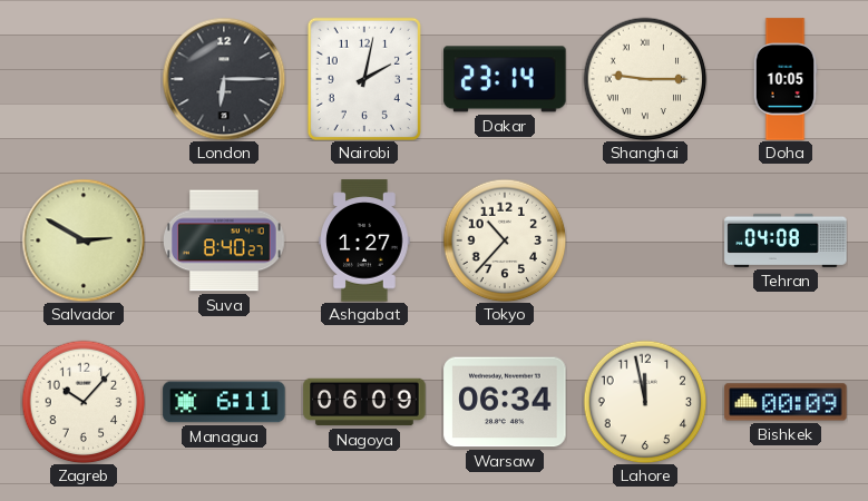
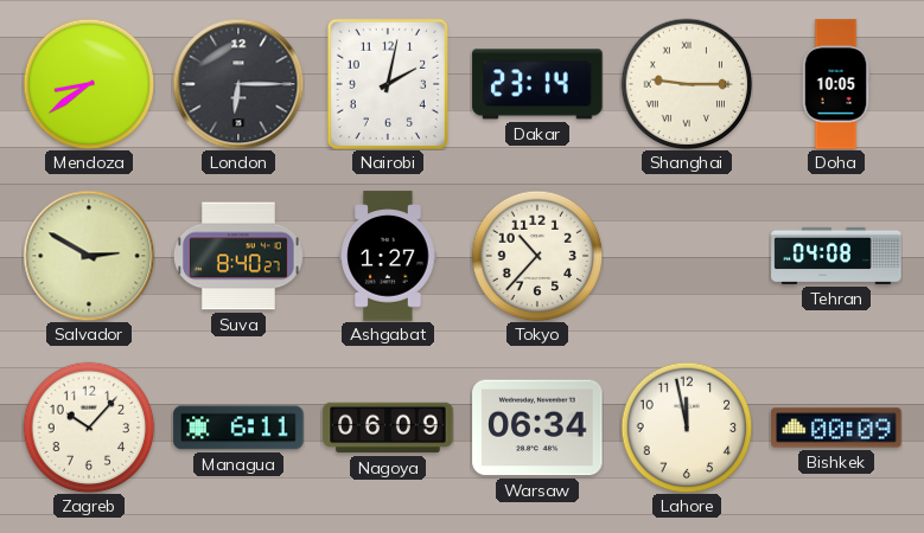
Mendoza: none -> 8:39 (89, 84)
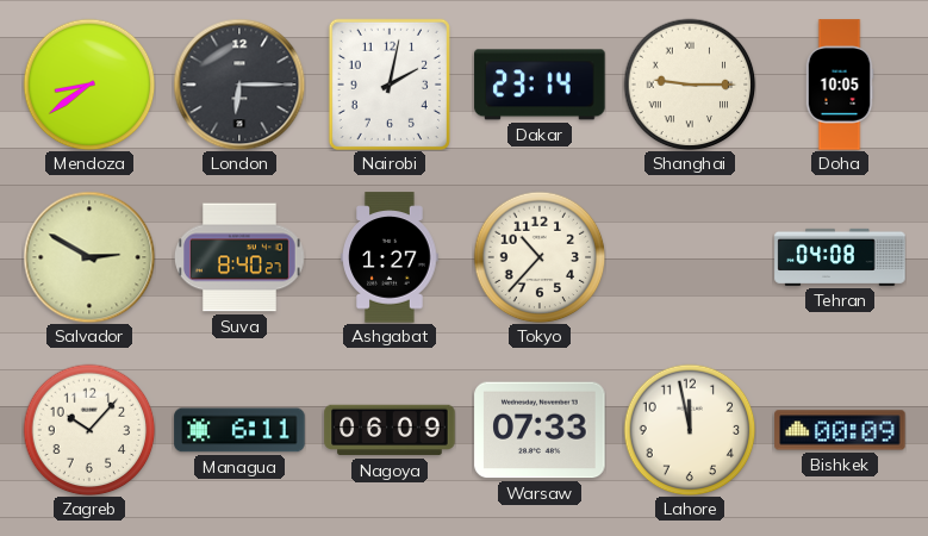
Warsaw: 06:34 -> 07:33 (540, 430)
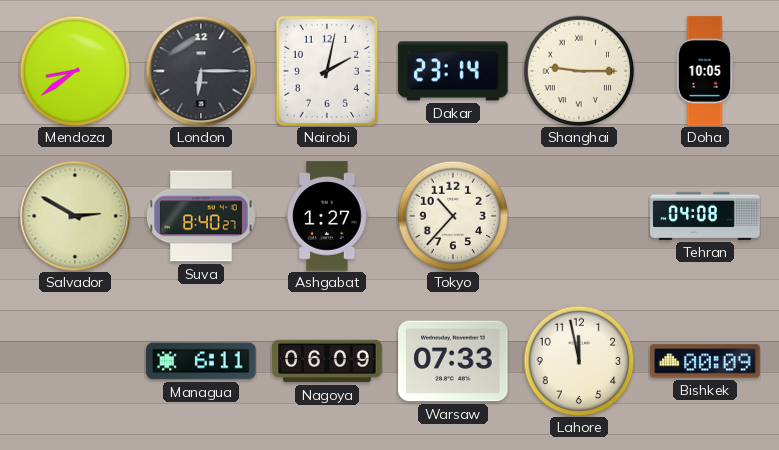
Zagreb: 10:07 -> none (89, 430)
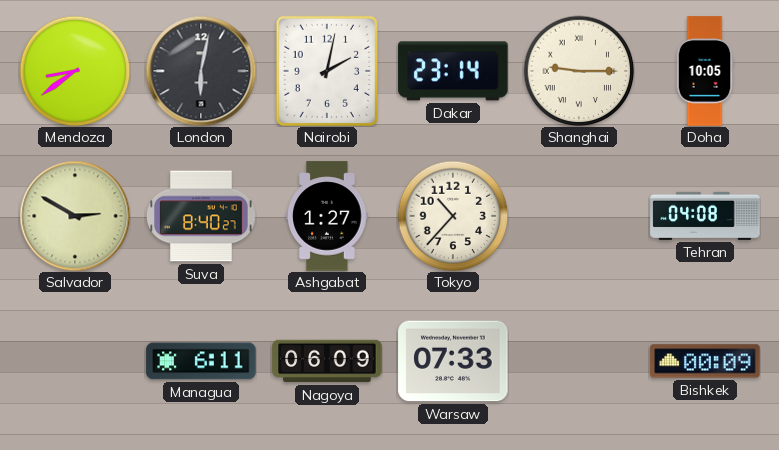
London: 6:15 -> 6:02 (201, 71)
Lahore: 11:58 -> none (579, 361)
